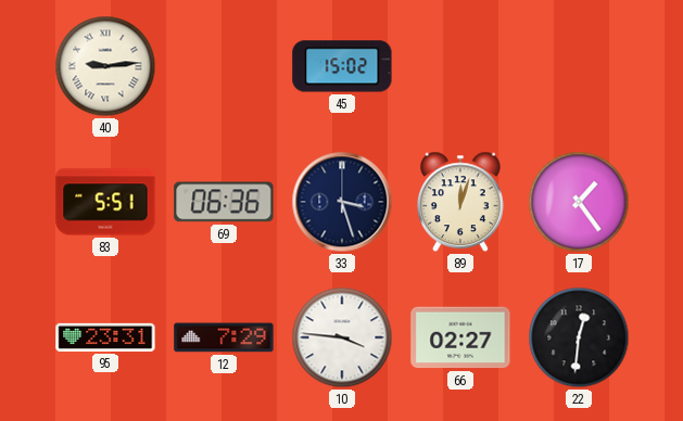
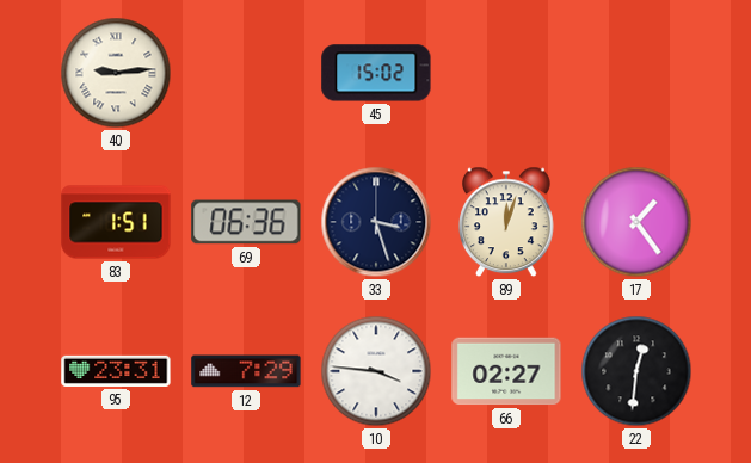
83: 5:51 -> 1:51 (116, 222)
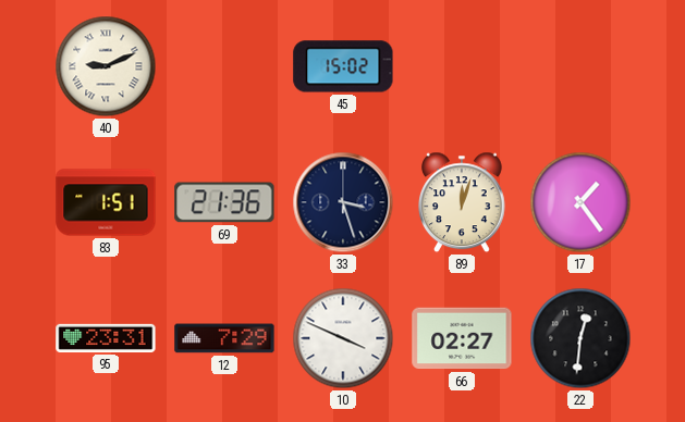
40: 9:14 -> 9:11 (106, 66)
69: 06:36 -> 21:36 (224, 202)
10: 3:46 -> 3:49 (343, 338)
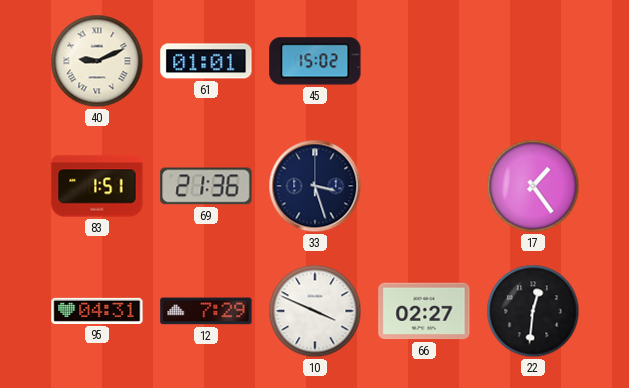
61: none -> 01:01 (206, 61)
89: 12:03 -> none (463, 202)
95: 23:31 -> 04:31 (97, 311)
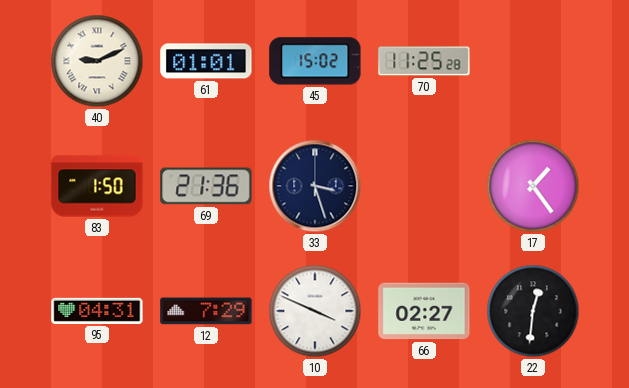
70: none -> 11:25 (424, 61)
83: 1:51 -> 1:50 (97, 186)
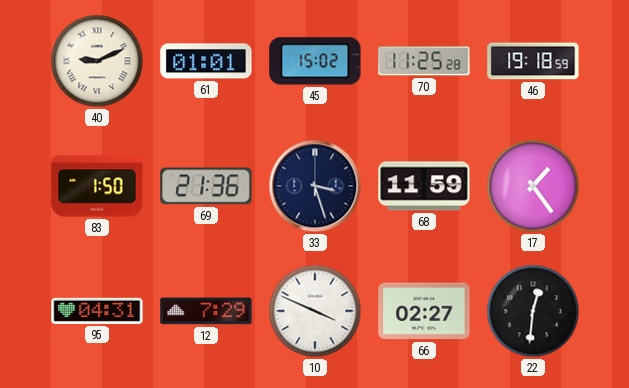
46: none -> 19:18 (533, 61)
68: none -> 11:59 (424, 186)
